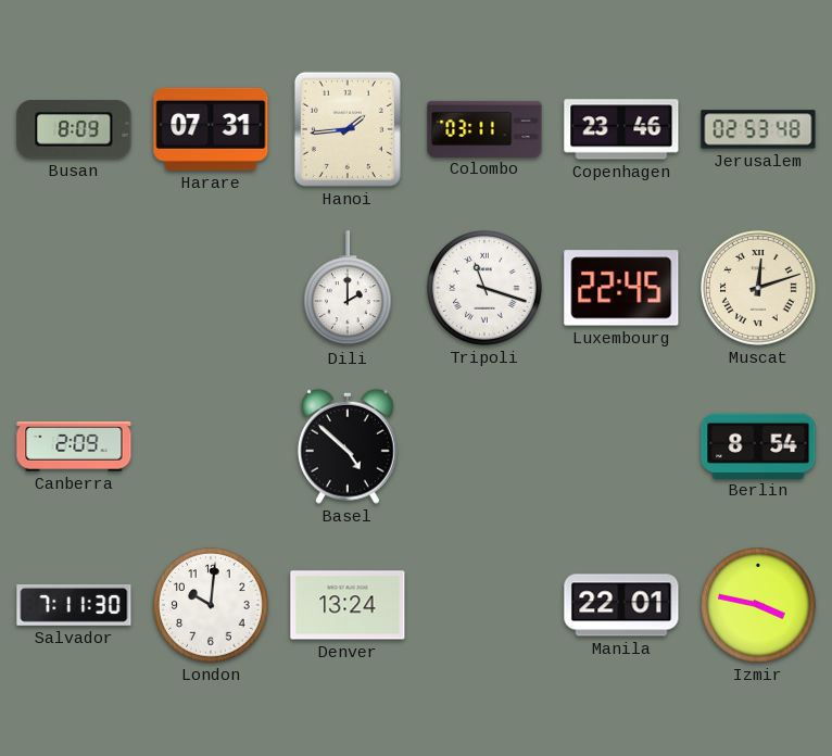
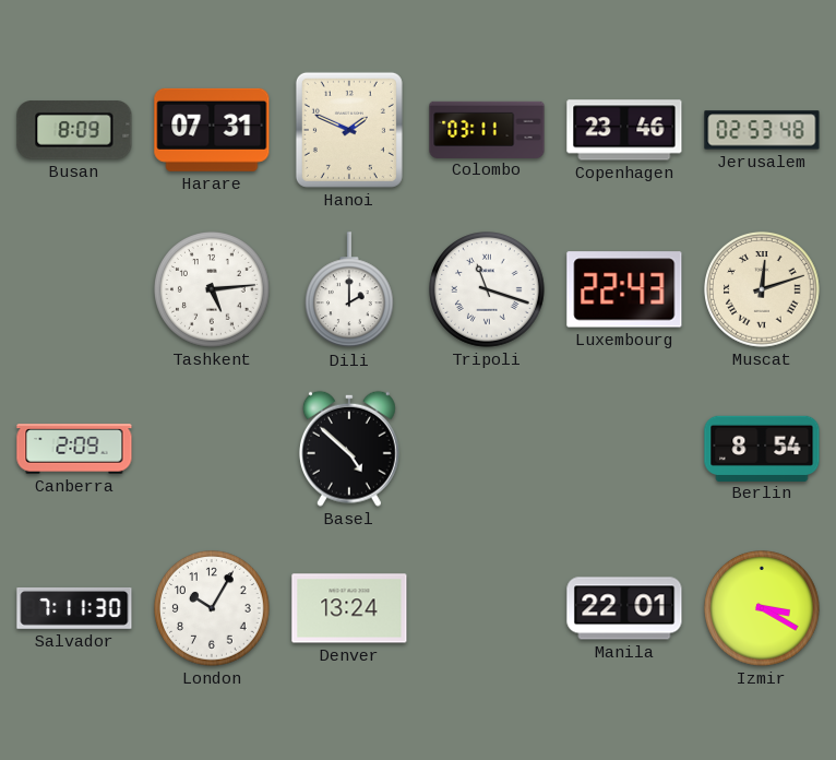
Hanoi: 1:44 -> 1:49 (349, 130)
Tashkent: none -> 5:14 (213, 289)
Luxembourg: 22:45 -> 22:43 (624, 289)
London: 10:01 -> 10:05 (213, 608)
Izmir: 3:47 -> 3:20 (763, 608)
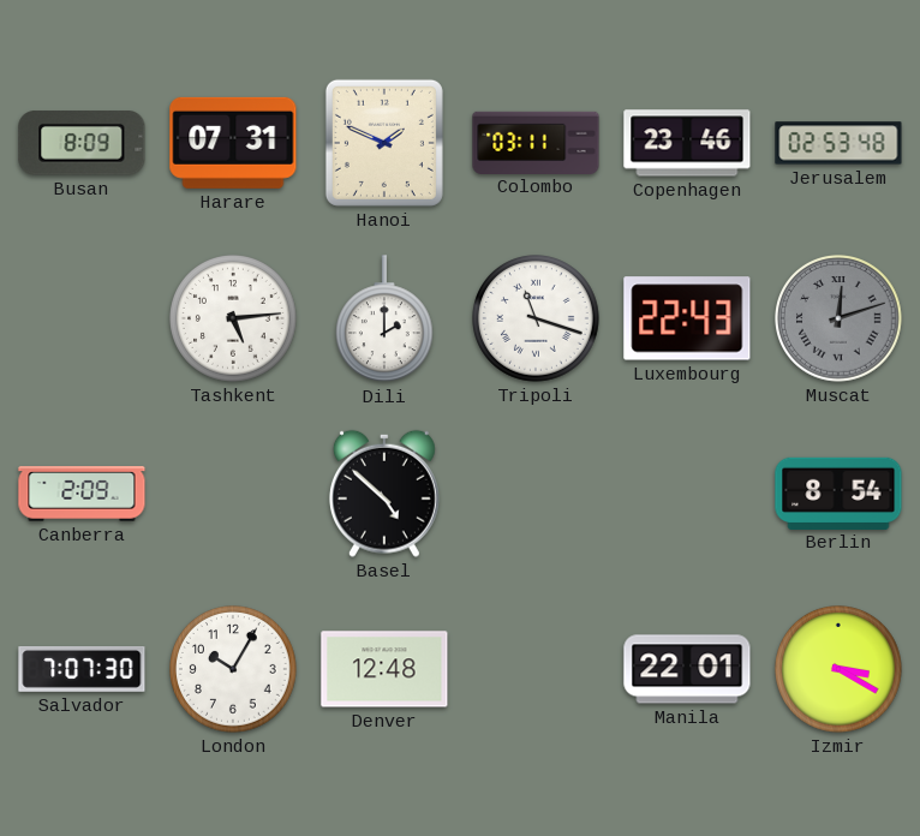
Muscat dial: cream -> grey (840, 318)
Salvador: 7:11 -> 7:07 (82, 670)
Denver: 13:24 -> 12:48 (384, 669)
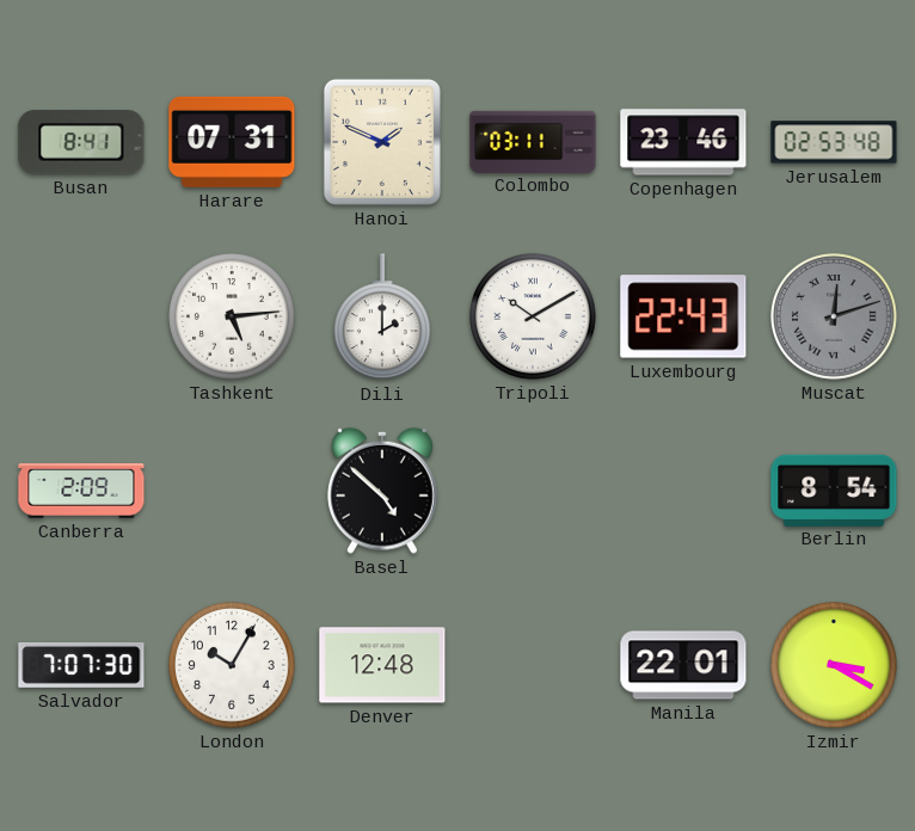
Busan: 8:09 -> 8:41 (81, 142)
Tripoli: 11:18 -> 10:10 (534, 316)
